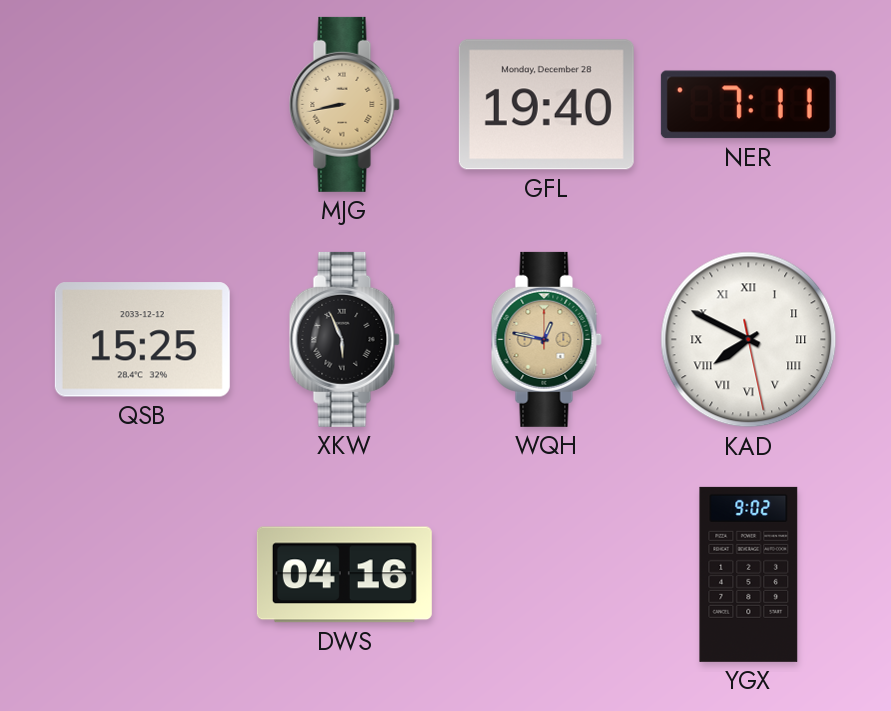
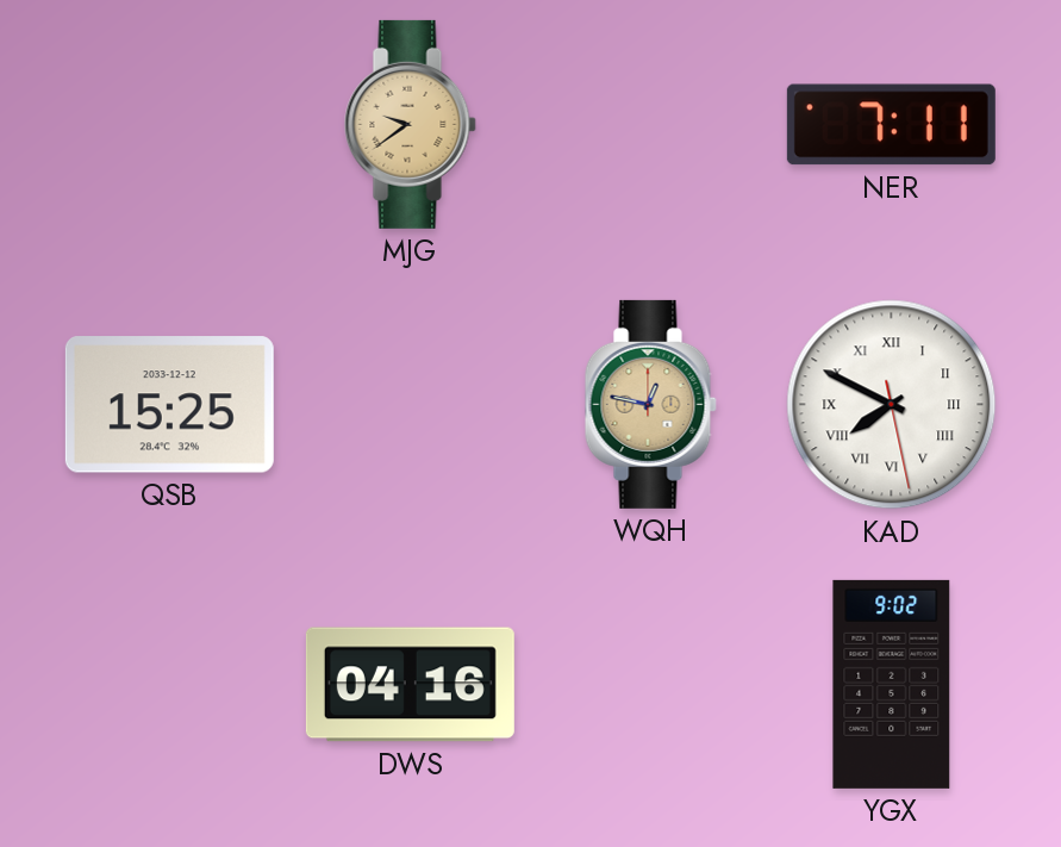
MJG: 8:43 -> 9:39 (410, 124)
GFL: 19:40 -> none (546, 105)
XKW: 5:56 -> none (344, 339)
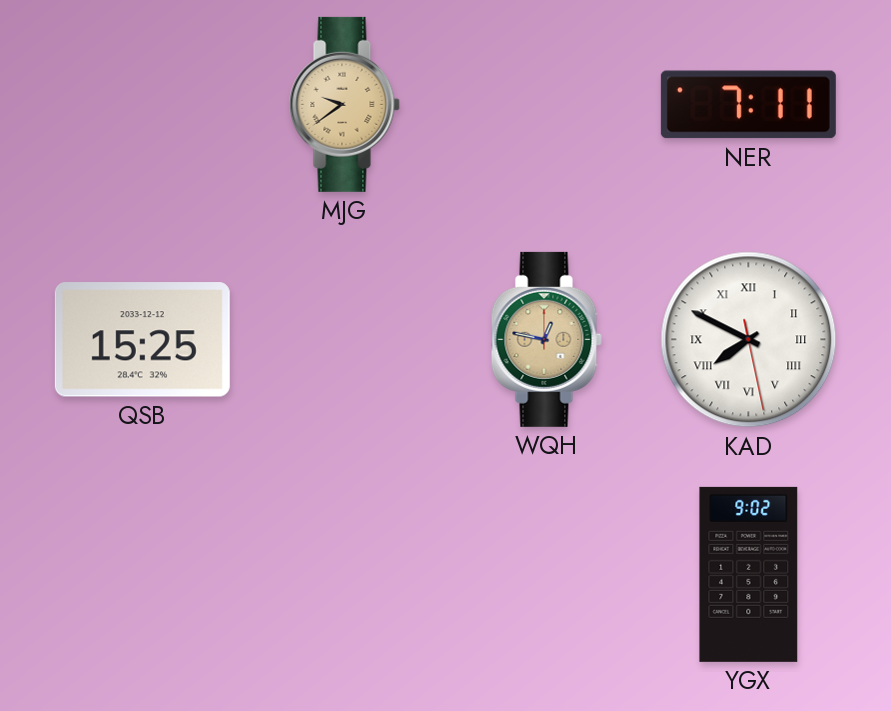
DWS: 04:16 -> none (410, 685)
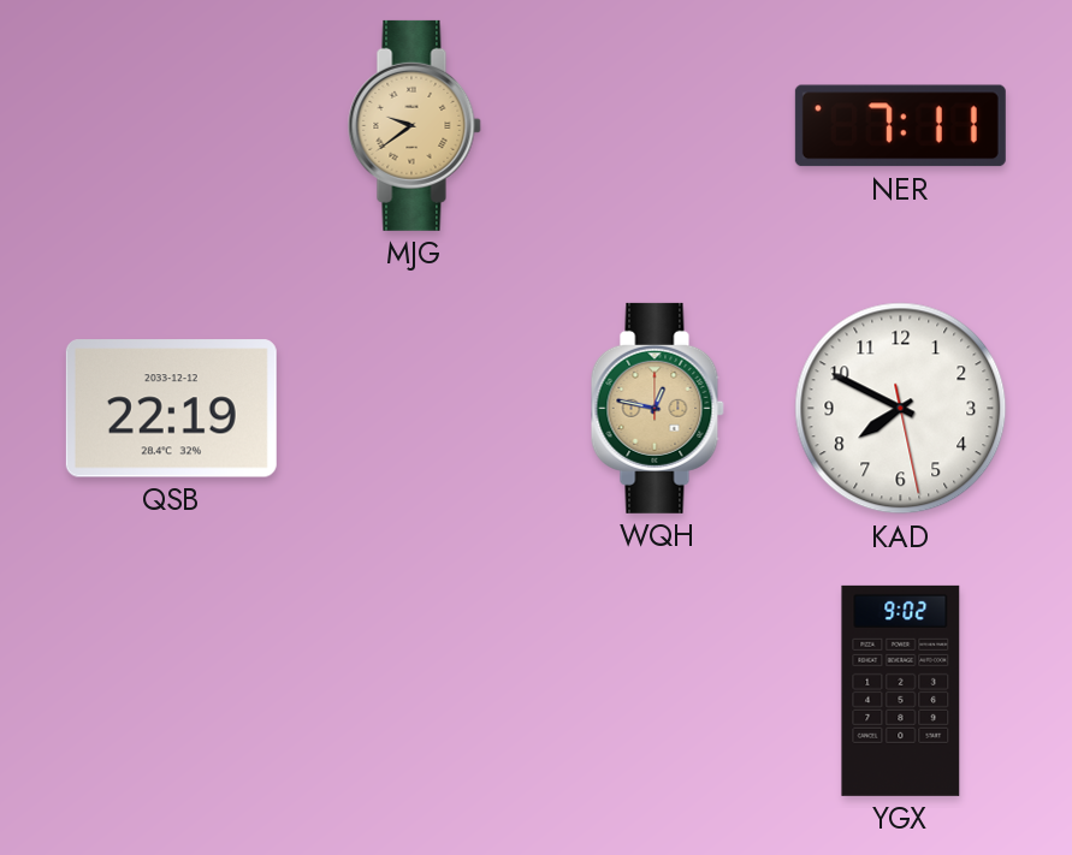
QSB: 15:25 -> 22:19 (171, 409)
KAD numerals: Roman -> Arabic (901, 409)
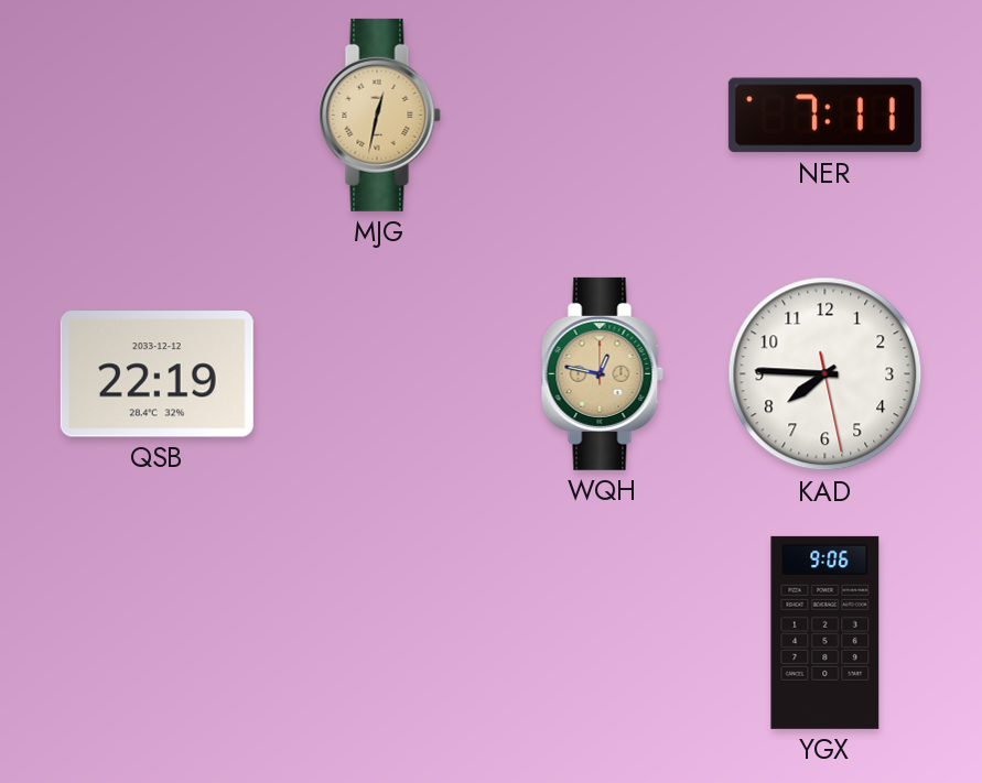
MJG: 9:39 -> 12:32 (379, 115)
KAD: 7:49 -> 7:45 (825, 374)
YGX: 9:02 -> 9:06 (825, 632)
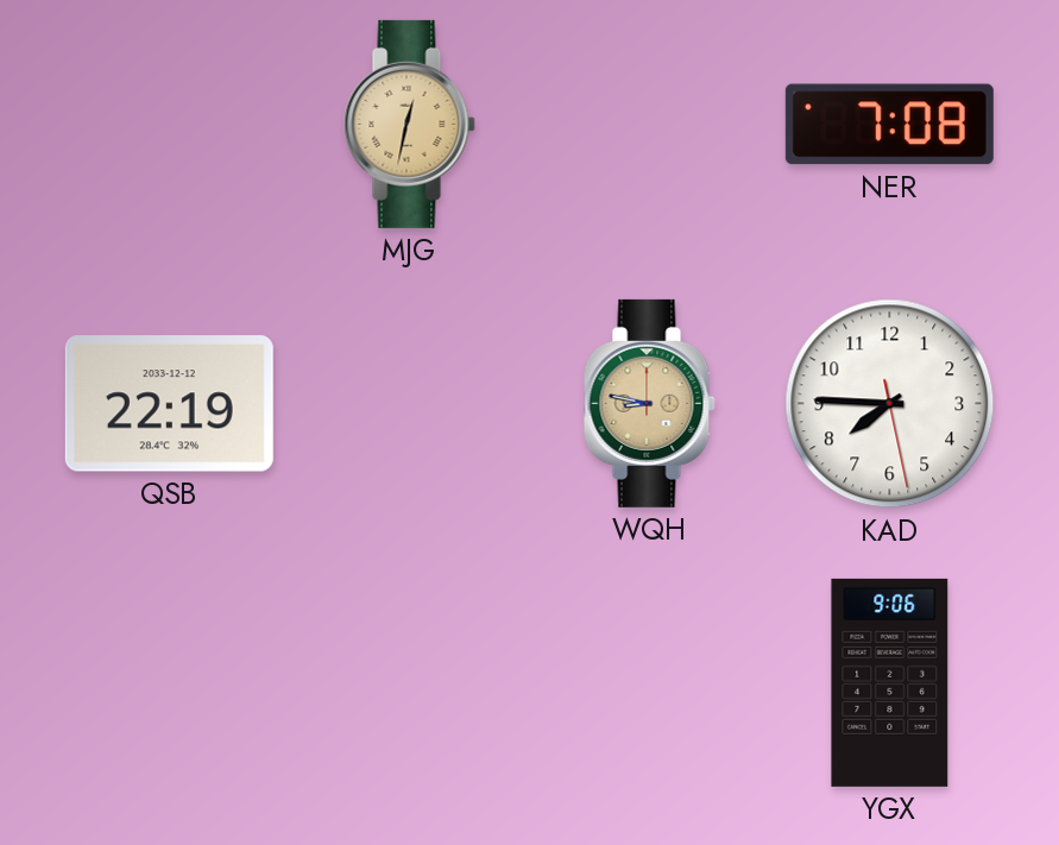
NER: 7:11 -> 7:08 (889, 125)
WQH: 12:47 -> 8:47 (649, 403)
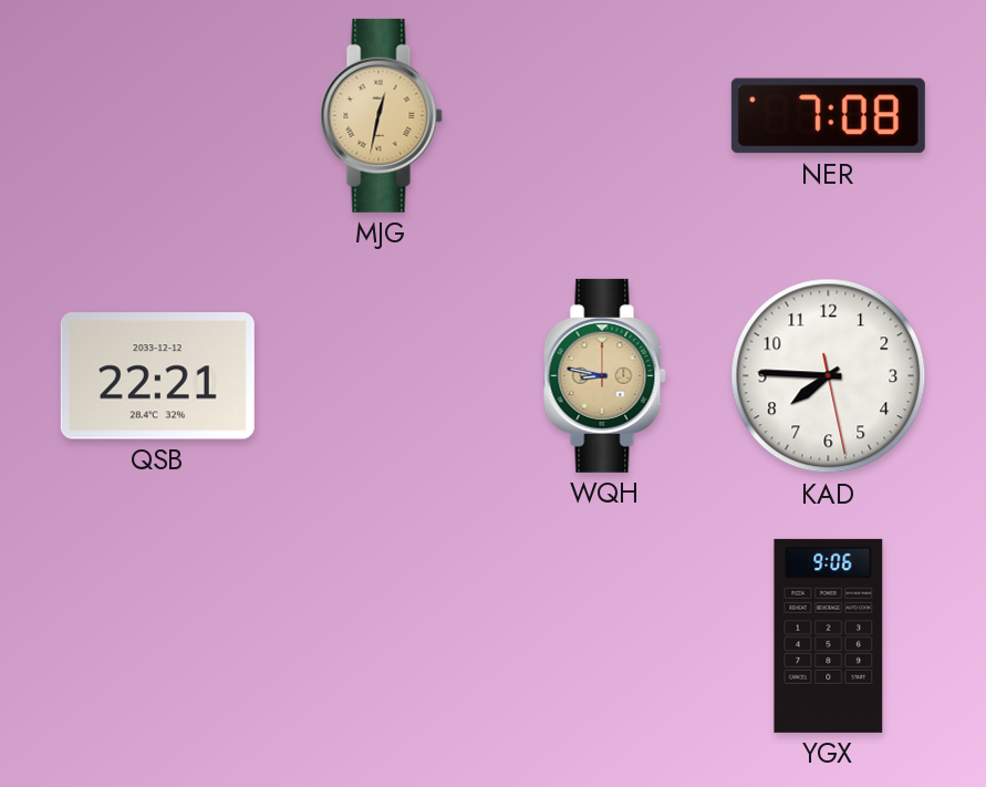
QSB: 22:19 -> 22:21 (157, 376)
